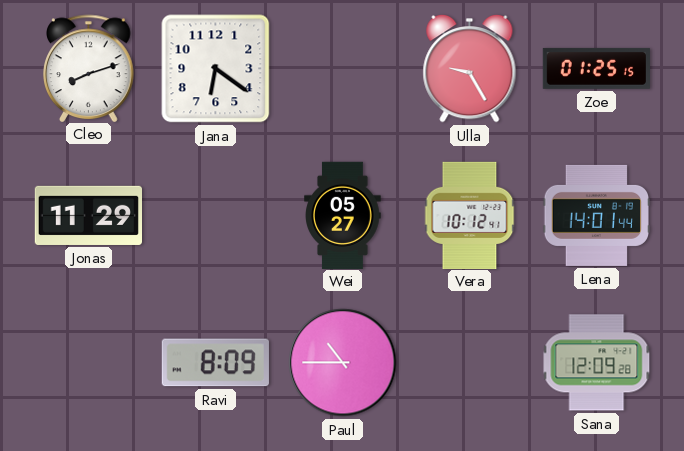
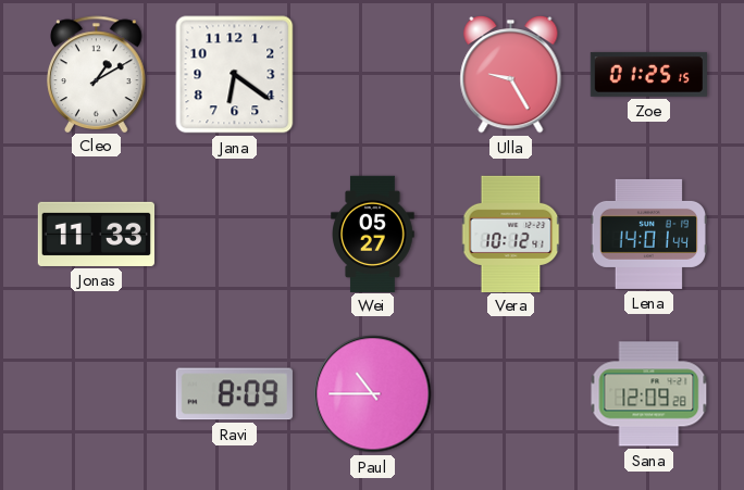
Cleo: 8:12 -> 1:10 (97, 74)
Jonas: 11:29 -> 11:33 (96, 234)
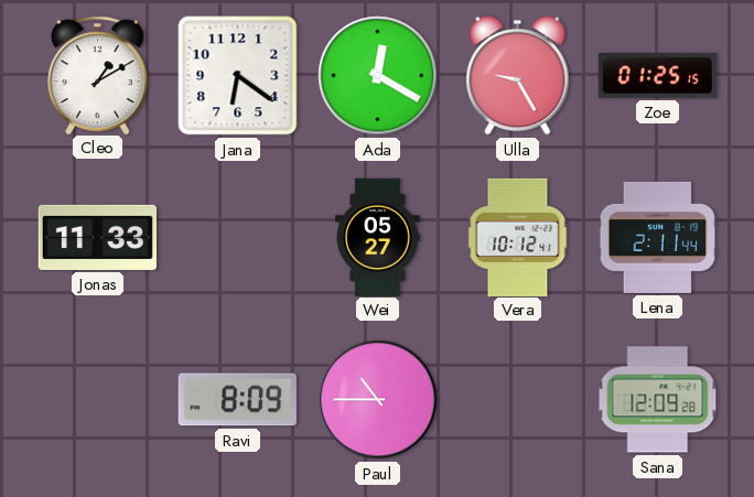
Ada: none -> 12:20 (378, 76)
Lena: 14:01 -> 2:11 (657, 237)
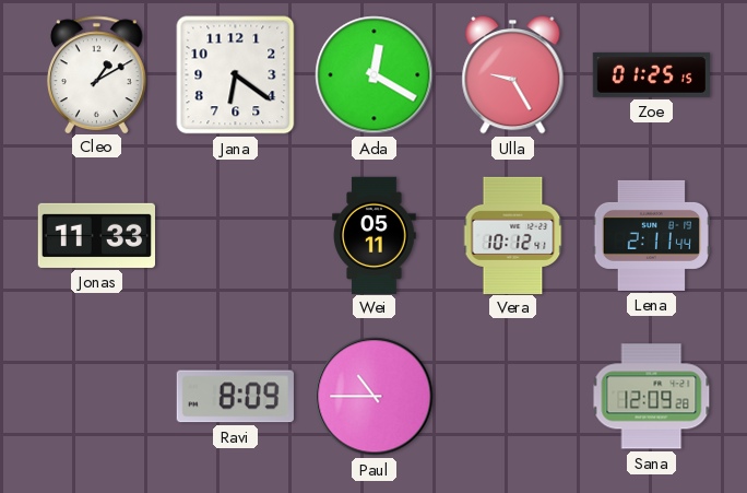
Wei: 05:27 -> 05:11 (375, 235)
